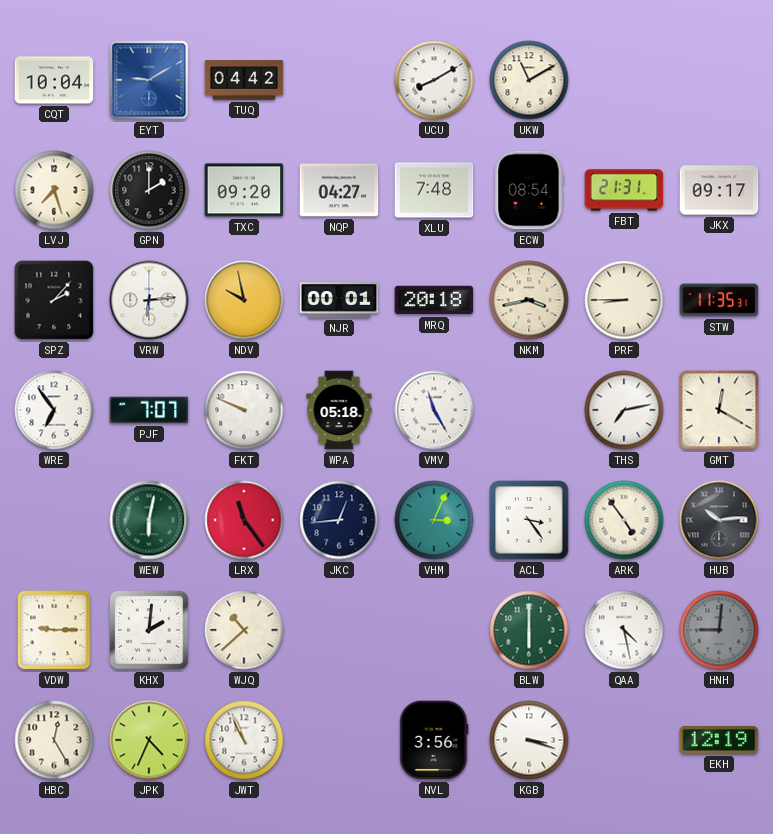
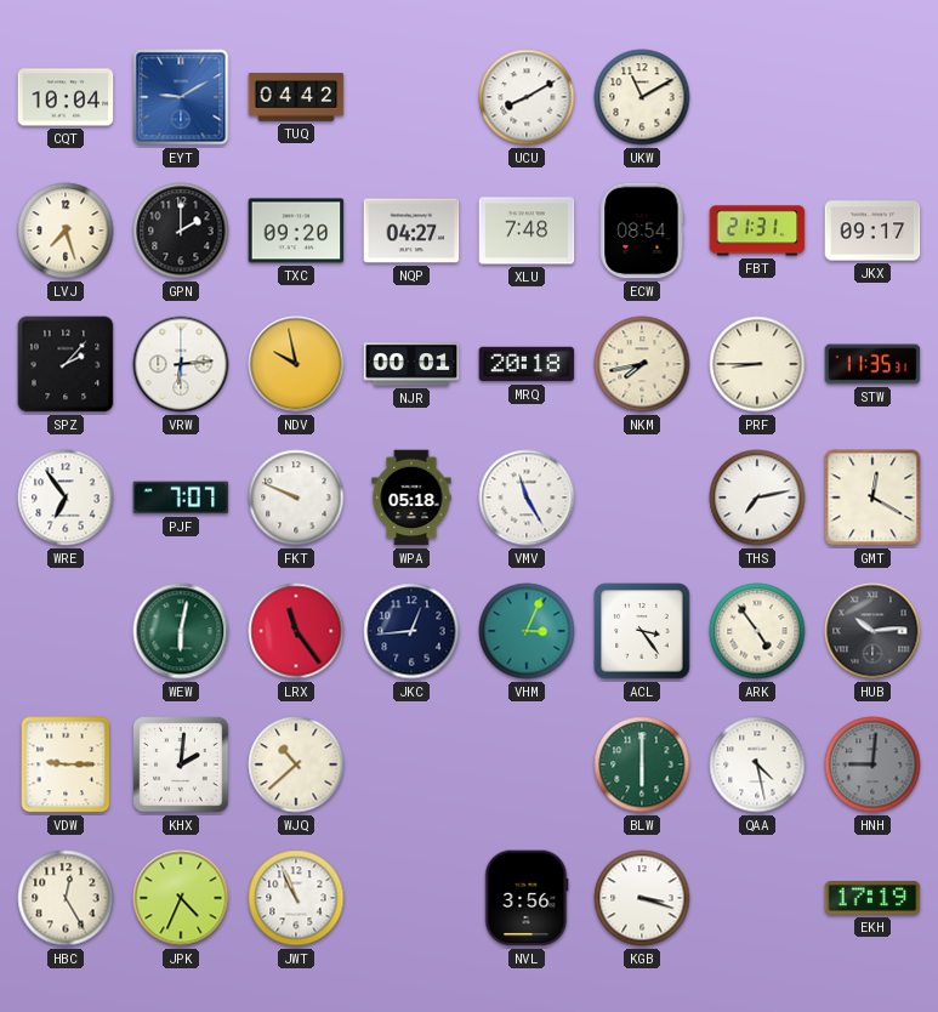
NKM: 3:43 -> 7:43 (642, 364)
EKH: 12:19 -> 17:19 (872, 899)
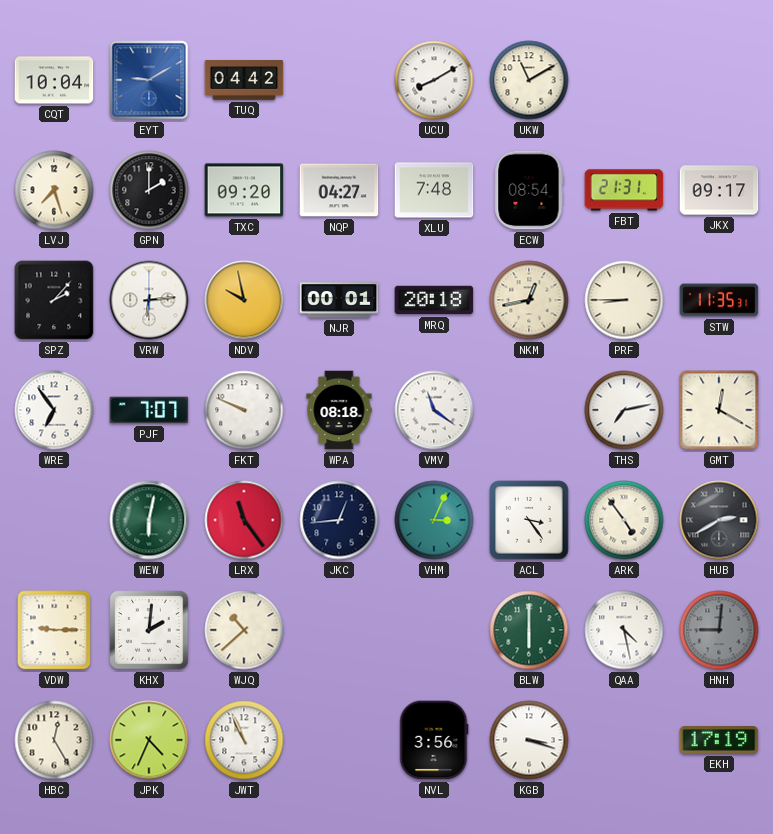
NKM: 7:43 -> 12:43 (529, 300)
WPA: 05:18 -> 08:18 (339, 410)
VMV: 11:25 -> 11:21 (434, 410)
HUB: 10:14 -> 2:40 (719, 520)
